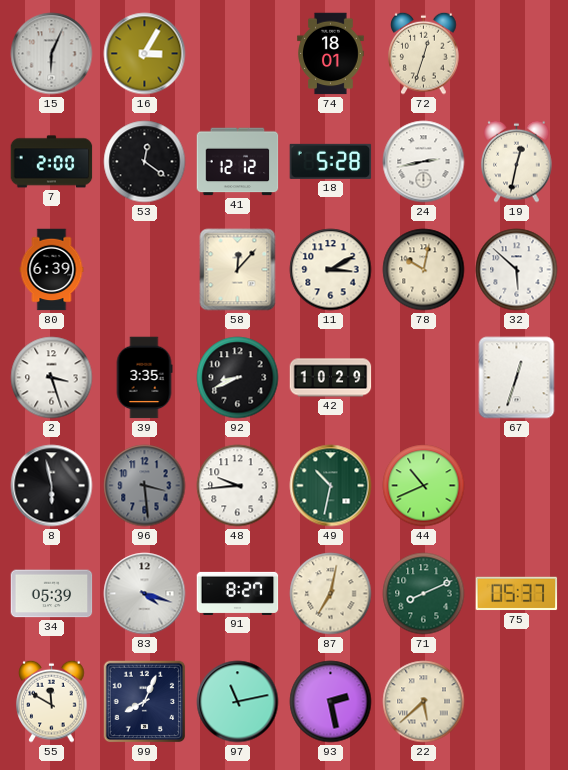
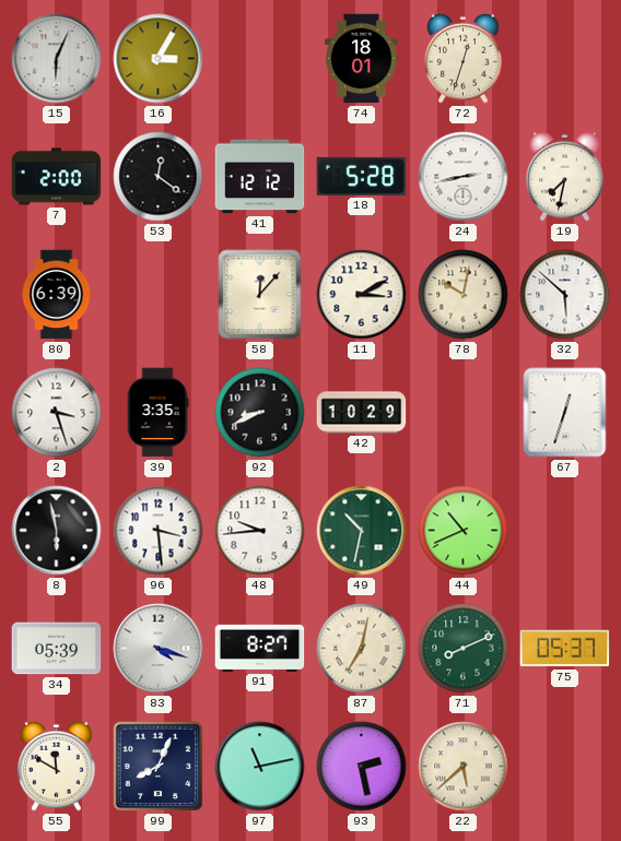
19: 12:32 -> 7:32 (565, 176)
96 dial: grey -> white (159, 531)
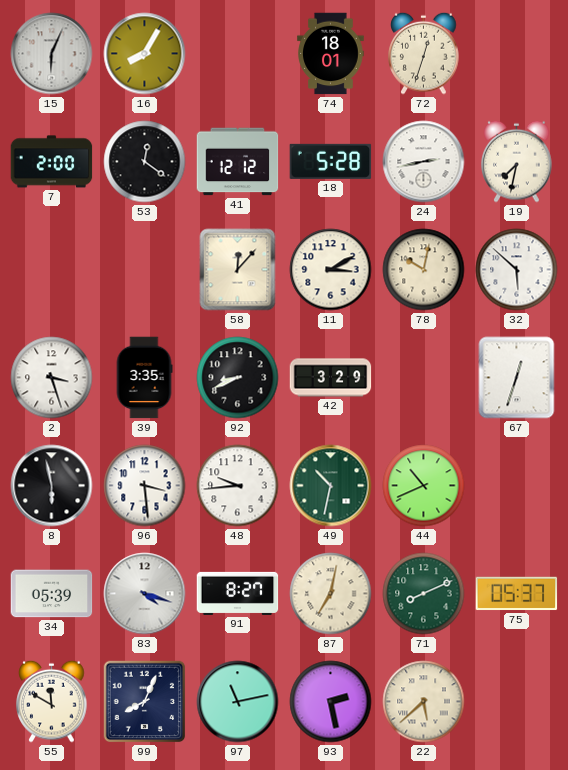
16: 3:05 -> 8:05 (145, 54)
80: 6:39 -> none (57, 295)
42: 10:29 -> 3:29 (331, 378)
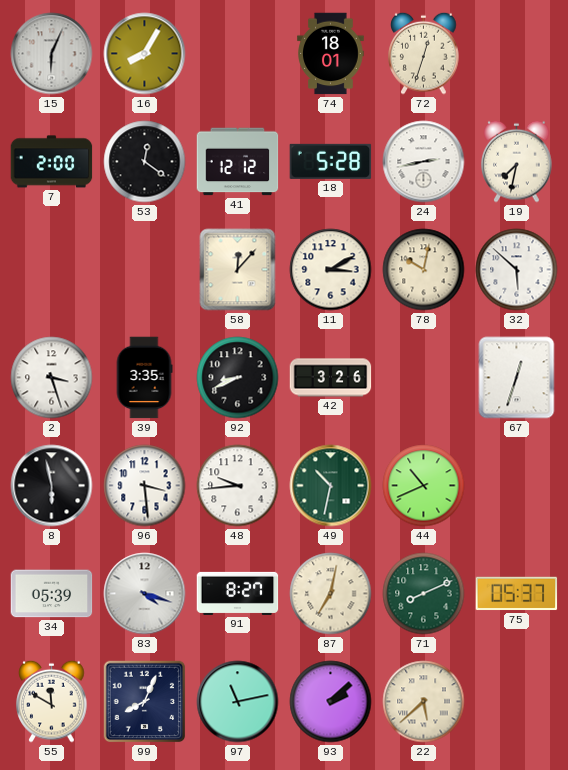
42: 3:29 -> 3:26 (331, 378)
93: 2:28 -> 2:08 (331, 702)
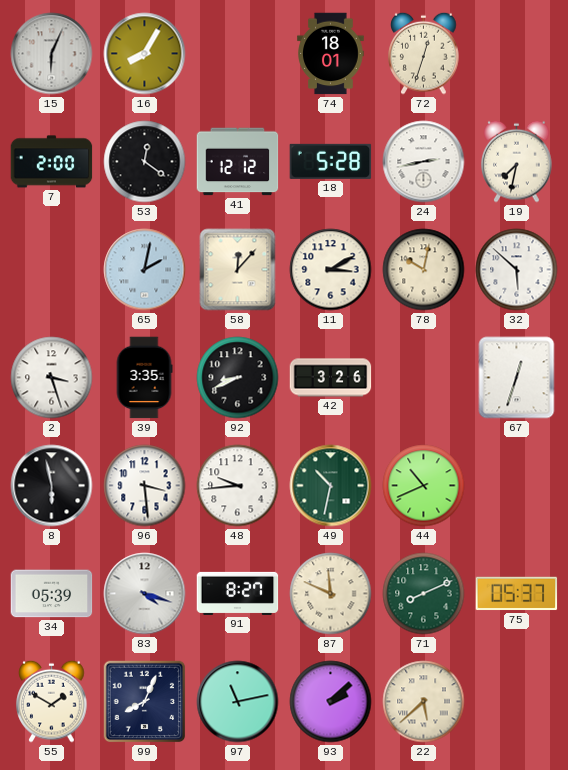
65: none -> 2:02 (145, 270)
87: 7:02 -> 11:49 (331, 594)
55: 11:50 -> 1:50 (52, 701)
